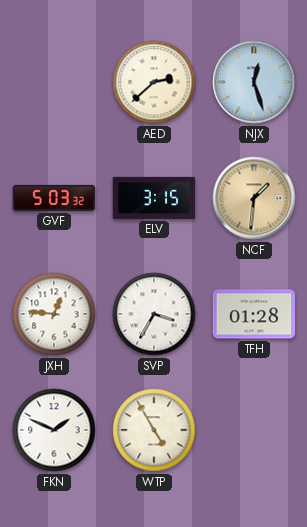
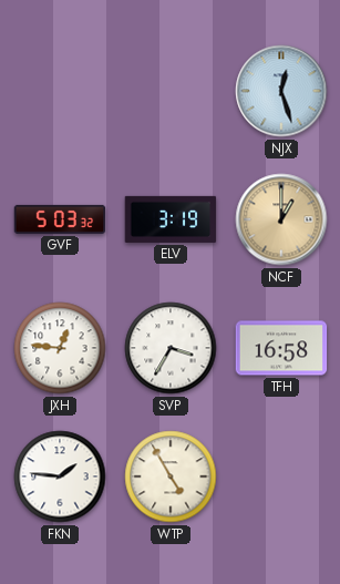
AED: 2:38 -> none (154, 82)
ELV: 3:15 -> 3:19 (171, 219)
NCF: 1:31 -> 1:00 (281, 219)
TFH: 01:28 -> 16:58 (281, 348)
FKN: 1:49 -> 1:46 (60, 477)
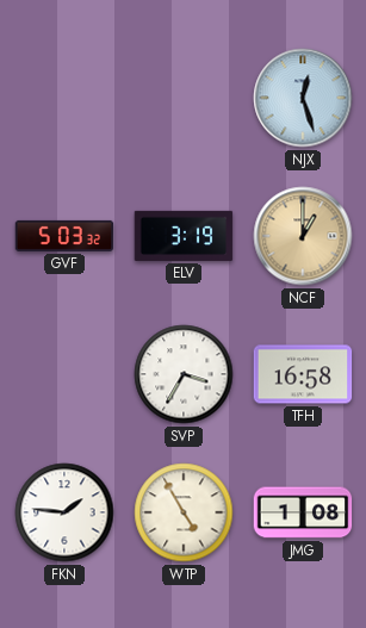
JXH: 12:46 -> none (60, 348)
JMG: none -> 1:08 (303, 512)
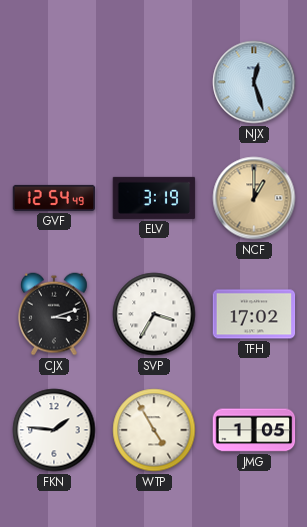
GVF: 5:03 -> 12:54 (54, 198)
CJX: none -> 3:12 (54, 314)
TFH: 16:58 -> 17:02 (254, 314)
JMG: 1:08 -> 1:05 (254, 430)
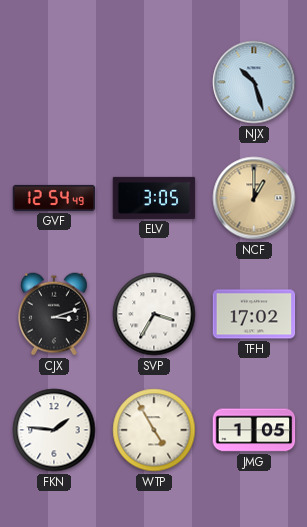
NJX: 12:27 -> 10:27 (254, 82)
ELV: 3:19 -> 3:05 (154, 198)
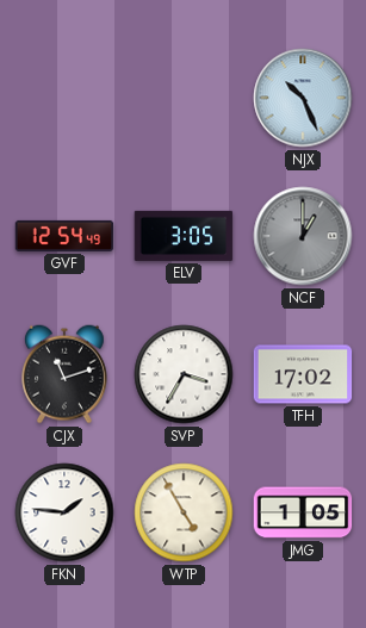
NJX: 10:27 -> 10:26 (303, 98)
NCF dial: champagne -> grey (303, 236)
CJX: 3:12 -> 11:12 (64, 374)
